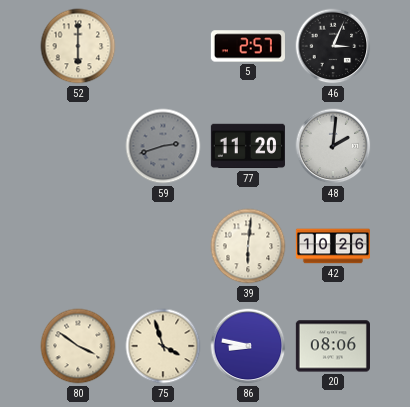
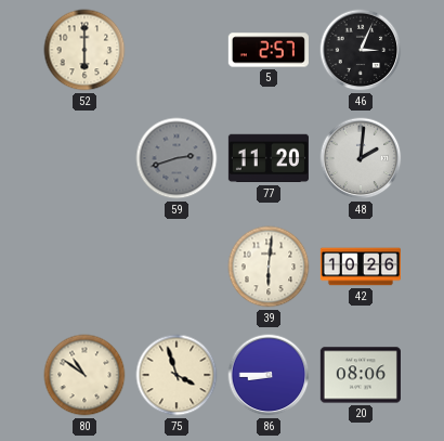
80: 3:51 -> 10:51 (84, 375)
86: 8:47 -> 8:45 (269, 375)
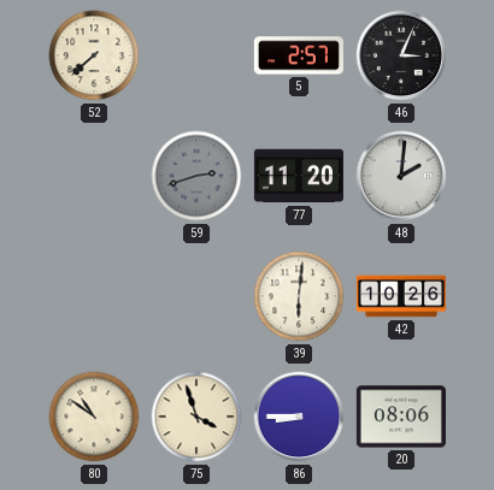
52: 6:00 -> 7:38 (94, 55)
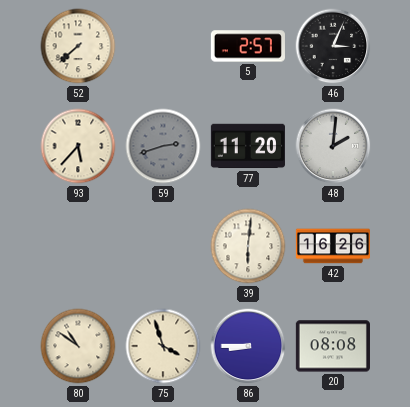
93: none -> 5:37 (78, 146)
42: 10:26 -> 16:26 (333, 246)
20: 08:06 -> 08:08 (333, 346)
